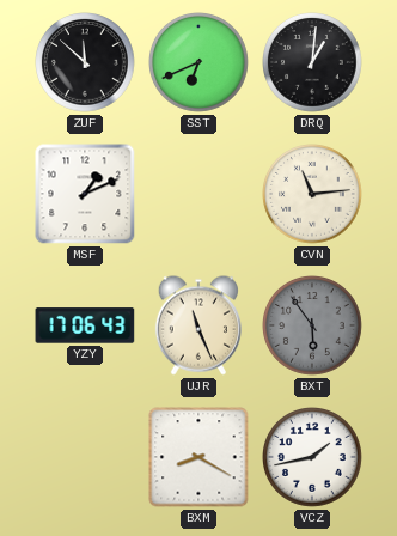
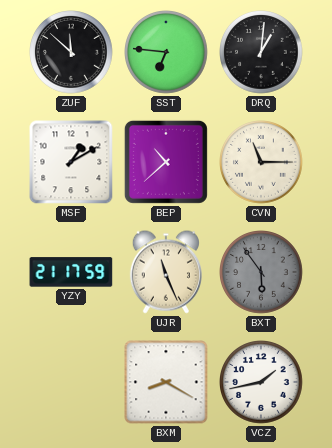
SST: 6:41 -> 6:46 (167, 53)
MSF: 1:11 -> 1:10 (71, 162)
BEP: none -> 10:38 (166, 162)
CVN: 11:14 -> 11:15 (262, 163)
YZY: 17:06 -> 21:17 (71, 272)
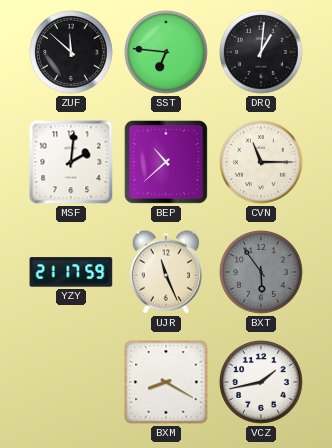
MSF: 1:10 -> 2:01 (71, 162)
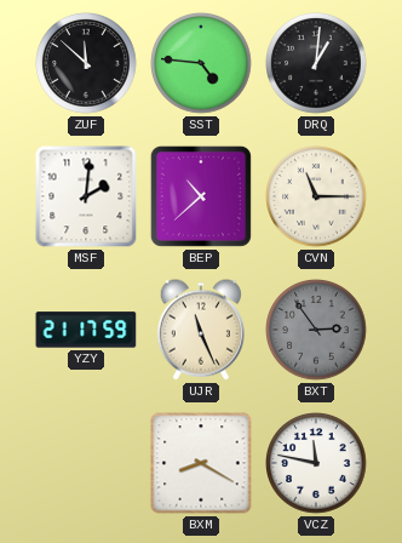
SST: 6:46 -> 4:46 (202, 64)
BXT: 5:54 -> 2:54 (317, 331)
VCZ: 1:43 -> 11:47 (317, 464)
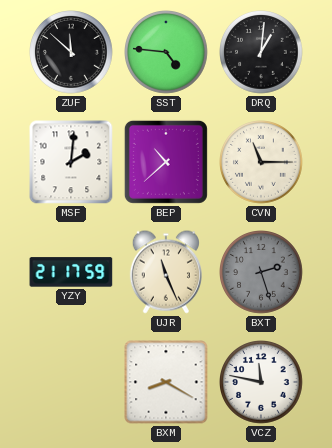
BXT: 2:54 -> 2:27 (262, 273)
